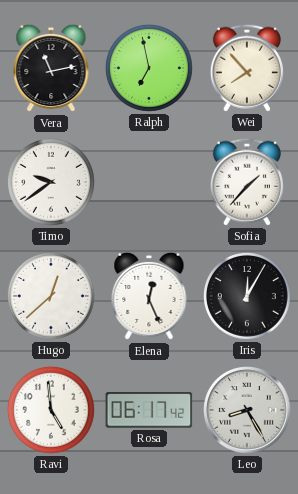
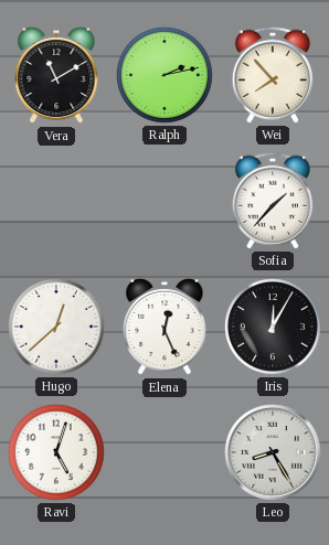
Vera: 11:13 -> 11:10 (56, 75)
Ralph: 6:58 -> 2:13 (164, 75)
Timo: 9:39 -> none (51, 182)
Ravi: 4:59 -> 5:03 (56, 452)
Rosa: 06:17 -> none (149, 410)
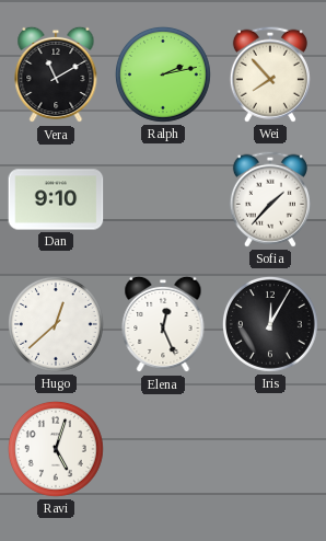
Dan: none -> 9:10 (56, 199)
Leo: 8:25 -> none (274, 453)
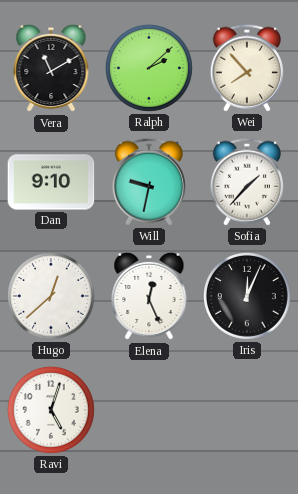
Ralph: 2:13 -> 2:08 (149, 68)
Will: none -> 9:32 (149, 182)
Iris: 12:05 -> 12:04 (247, 296)
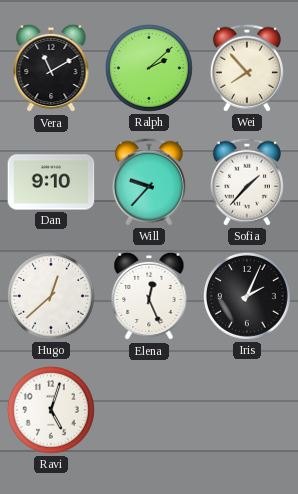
Will: 9:32 -> 9:37 (149, 182)
Iris: 12:04 -> 2:04 (247, 296)
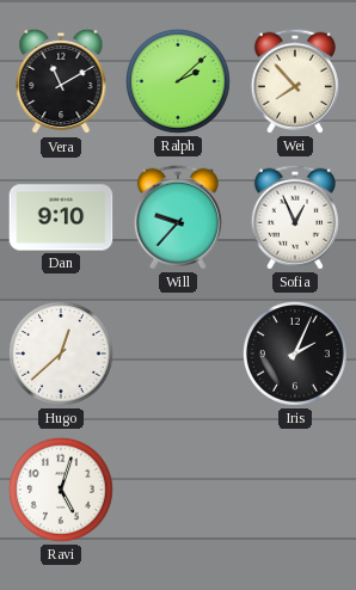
Sofia: 1:37 -> 12:56 (295, 217)
Elena: 12:26 -> none (149, 296)
